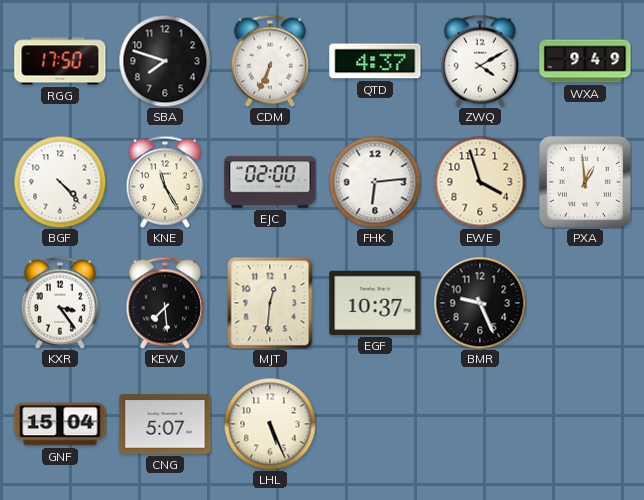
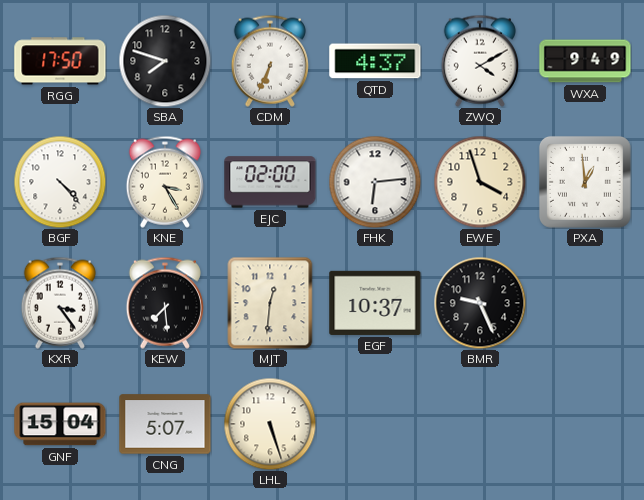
KNE: 11:25 -> 3:25 (165, 182)
LHL: 5:26 -> 5:27 (270, 424)
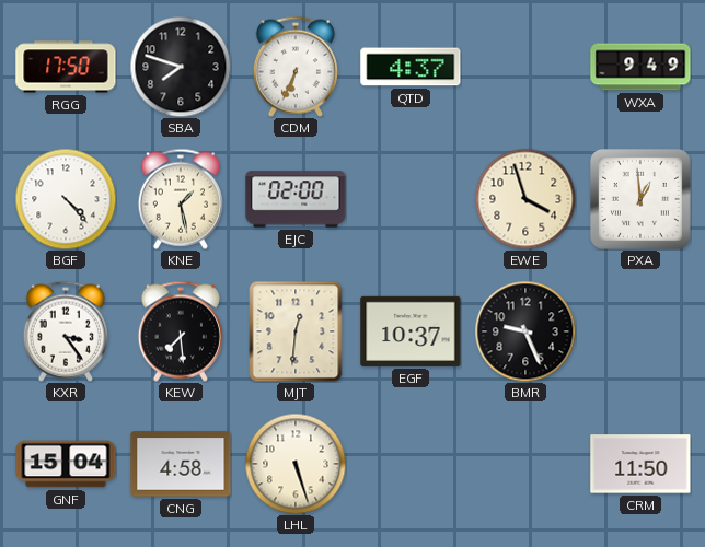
ZWQ: 4:10 -> none (480, 61)
KNE: 3:25 -> 1:28 (181, 199)
FHK: 6:14 -> none (375, 182)
CNG: 5:07 -> 4:58 (181, 464)
CRM: none -> 11:50 (640, 464)
